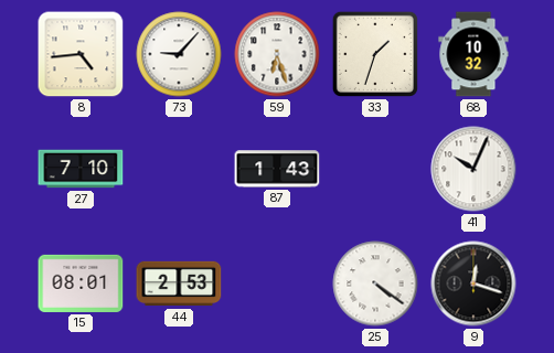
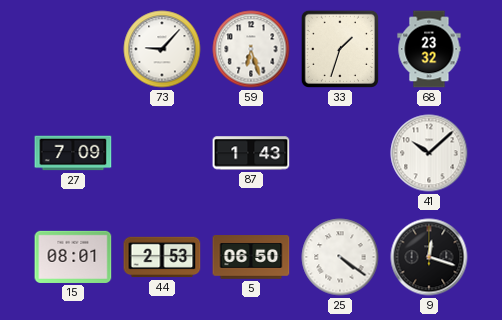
8: 4:44 -> none (81, 54)
68: 10:32 -> 23:32 (429, 49)
27: 7:10 -> 7:09 (73, 153)
41: 10:04 -> 10:08 (429, 153)
5: none -> 06:50 (251, 257)
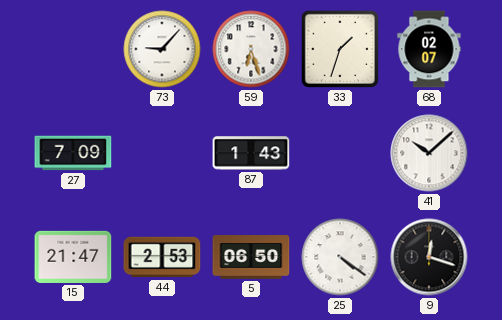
68: 23:32 -> 02:07 (429, 49)
15: 08:01 -> 21:47 (73, 257)
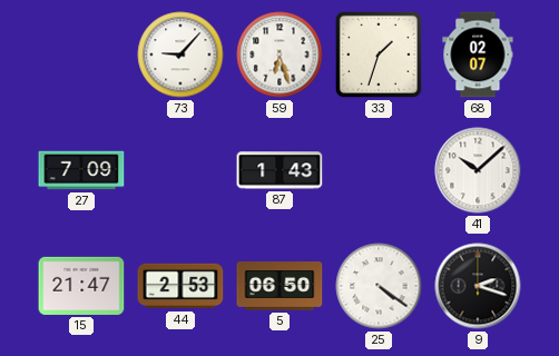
9: 12:18 -> 2:18 (478, 286)
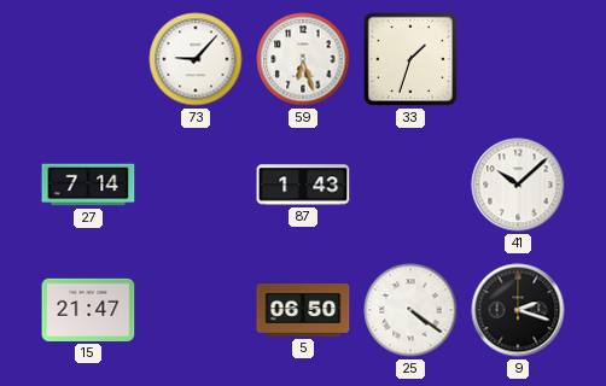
68: 02:07 -> none (478, 55)
27: 7:09 -> 7:14 (88, 185)
44: 2:53 -> none (180, 286)
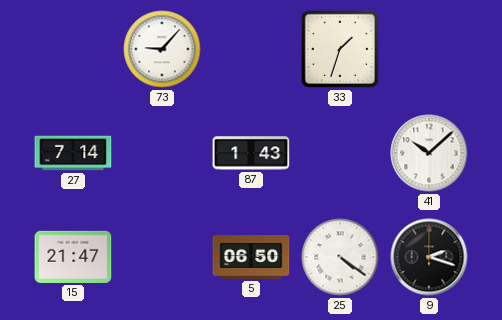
59: 6:27 -> none (303, 59)
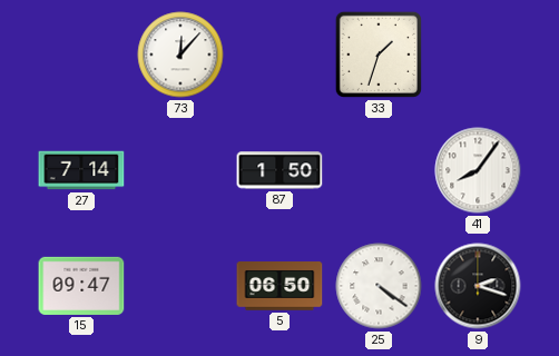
73: 9:07 -> 12:07 (180, 55)
87: 1:43 -> 1:50 (279, 170)
41: 10:08 -> 8:06 (478, 170)
15: 21:47 -> 09:47 (81, 286)
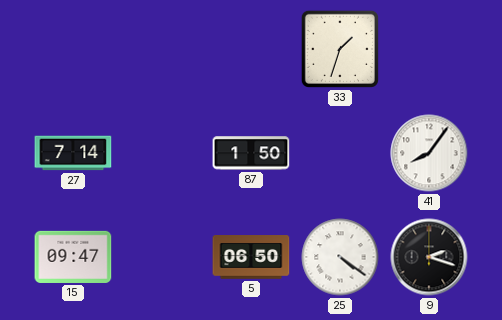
73: 12:07 -> none (180, 55)
